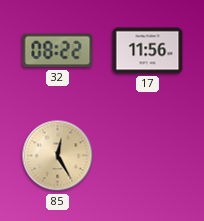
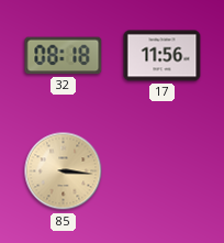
32: 08:22 -> 08:18 (64, 56)
85: 12:25 -> 3:16 (64, 172)
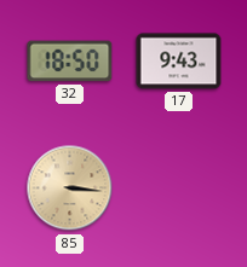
32: 08:18 -> 18:50 (70, 62)
17: 11:56 -> 9:43 (179, 62)
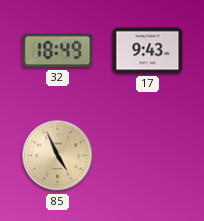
32: 18:50 -> 18:49 (58, 51)
85: 3:16 -> 4:56 (58, 156)
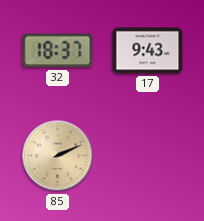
32: 18:49 -> 18:37 (58, 51)
85: 4:56 -> 2:11 (58, 156)
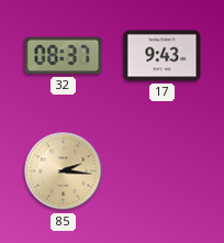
32: 18:37 -> 08:37 (64, 56)
85: 2:11 -> 2:16 (64, 172)
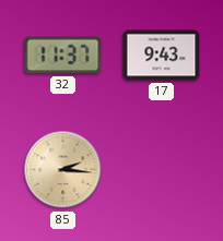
32: 08:37 -> 11:37 (63, 56)
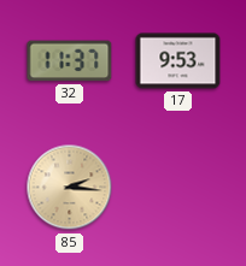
17: 9:43 -> 9:53 (178, 61)
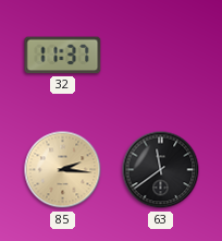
17: 9:53 -> none (178, 61)
63: none -> 11:39 (161, 170)
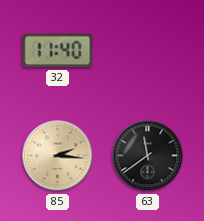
32: 11:37 -> 11:40 (58, 51)
